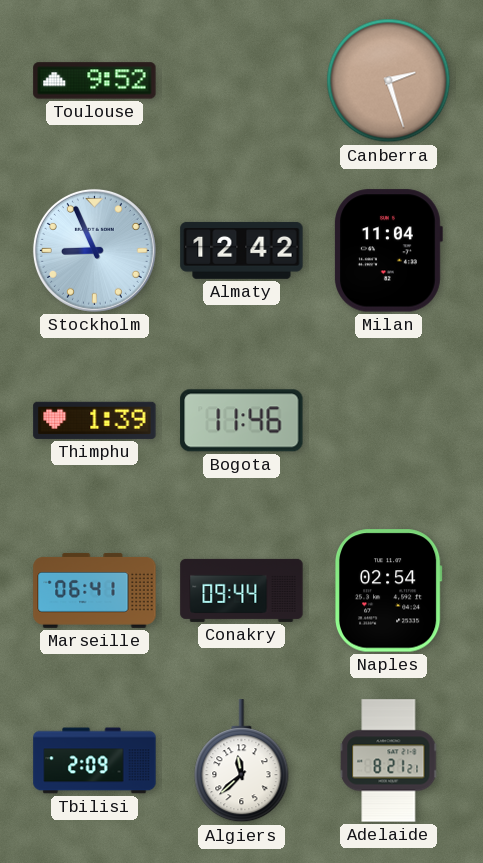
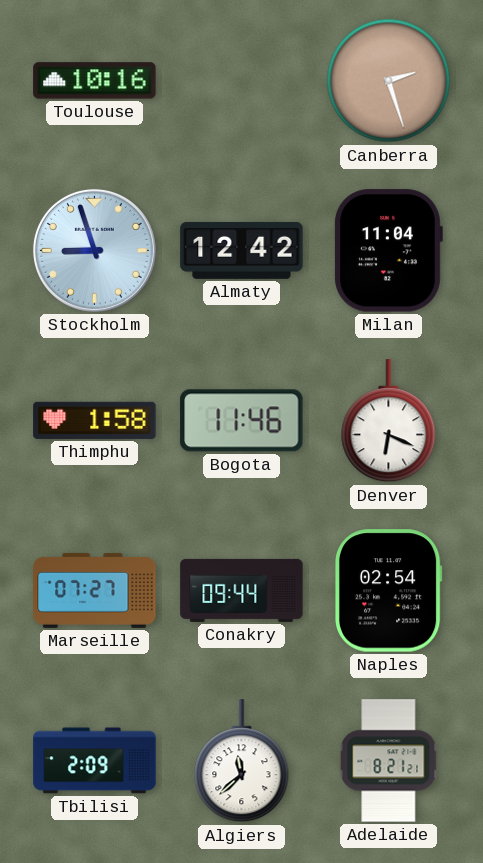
Toulouse: 9:52 -> 10:16 (95, 81)
Stockholm: 8:56 -> 8:57 (94, 250)
Thimphu: 1:39 -> 1:58 (95, 420)
Denver: none -> 6:19 (389, 421)
Marseille: 06:41 -> 07:27 (95, 590)
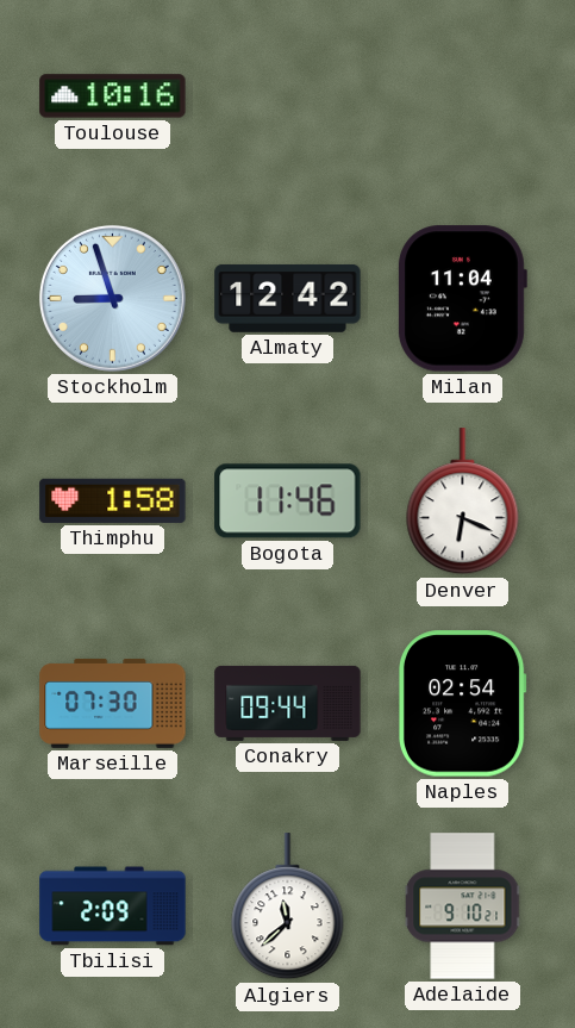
Canberra: 2:27 -> none (389, 81)
Marseille: 07:27 -> 07:30 (113, 703)
Adelaide: 8:21 -> 9:10 (463, 906)
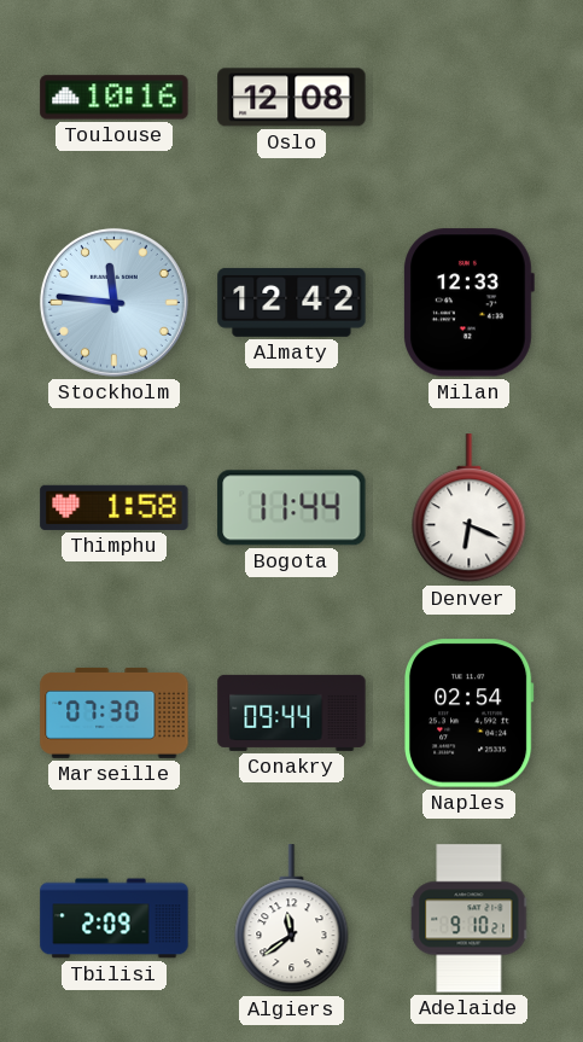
Oslo: none -> 12:08 (292, 98)
Stockholm: 8:57 -> 11:46 (113, 302)
Milan: 11:04 -> 12:33 (470, 303)
Bogota: 11:46 -> 11:44 (292, 508)
Algiers: 11:38 -> 11:39 (292, 919)
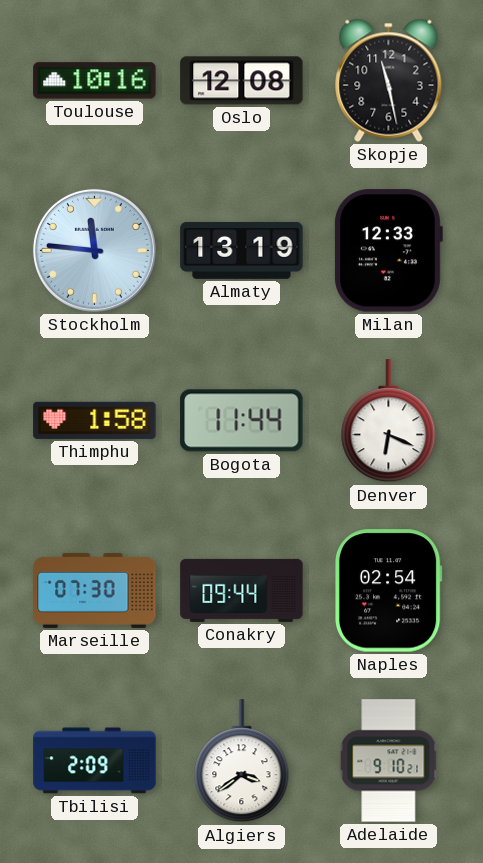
Skopje: none -> 11:28 (389, 80)
Almaty: 12:42 -> 13:19 (242, 251)
Algiers: 11:39 -> 3:39 (242, 761)
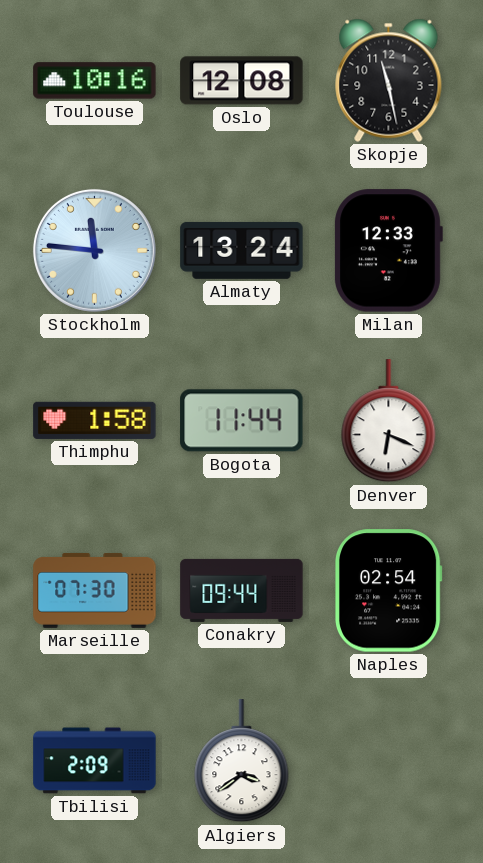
Almaty: 13:19 -> 13:24 (242, 251)
Adelaide: 9:10 -> none (389, 761)
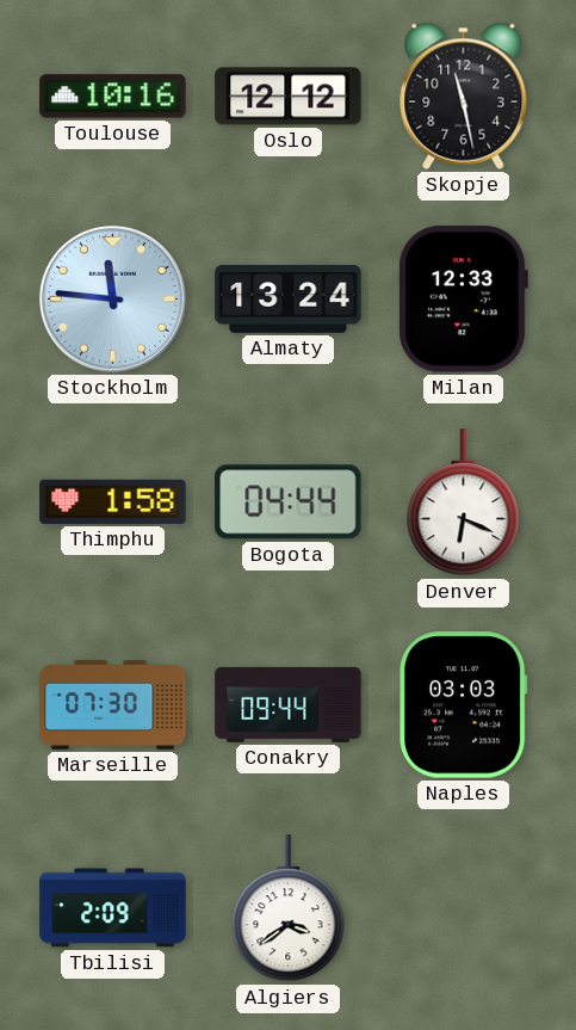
Oslo: 12:08 -> 12:12 (289, 97)
Bogota: 11:44 -> 04:44 (289, 502)
Naples: 02:54 -> 03:03 (463, 705)
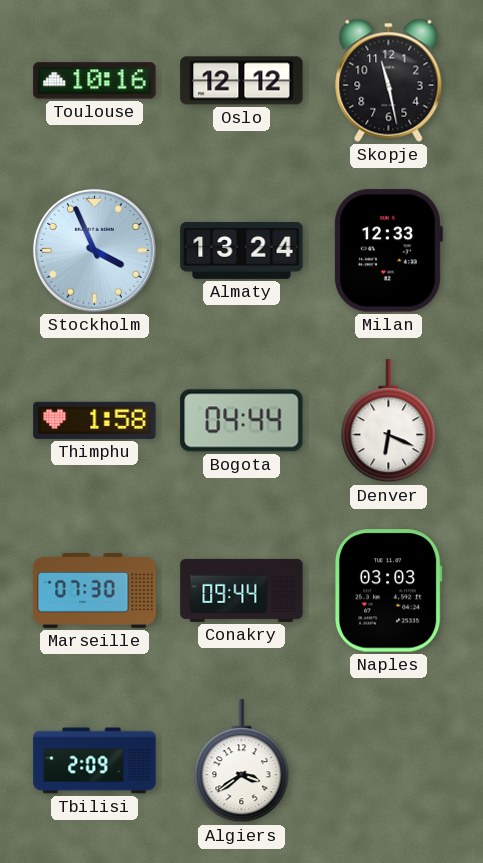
Stockholm: 11:46 -> 3:56 (94, 250)
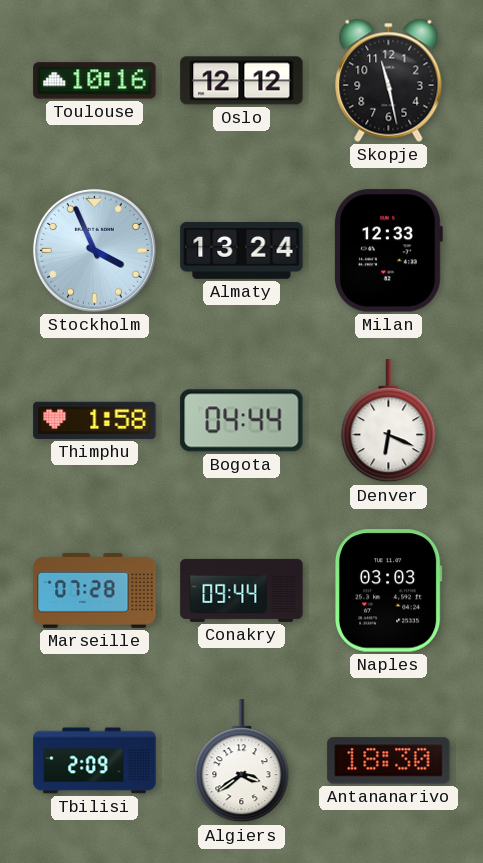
Marseille: 07:30 -> 07:28 (95, 590)
Antananarivo: none -> 18:30 (389, 761)
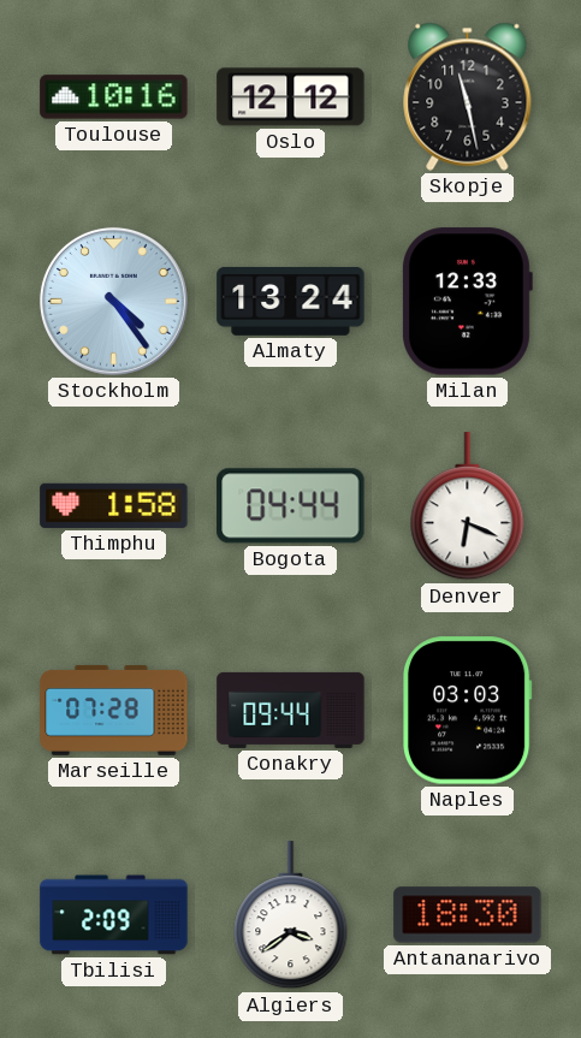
Stockholm: 3:56 -> 4:24 (113, 301)
